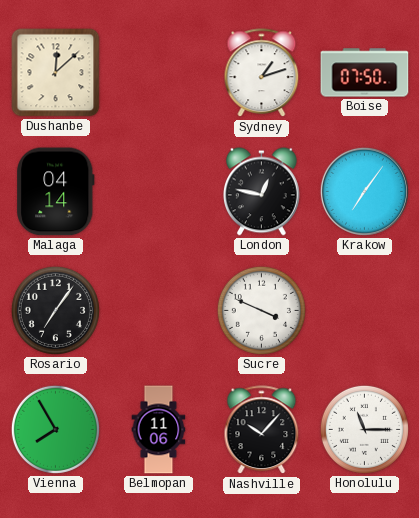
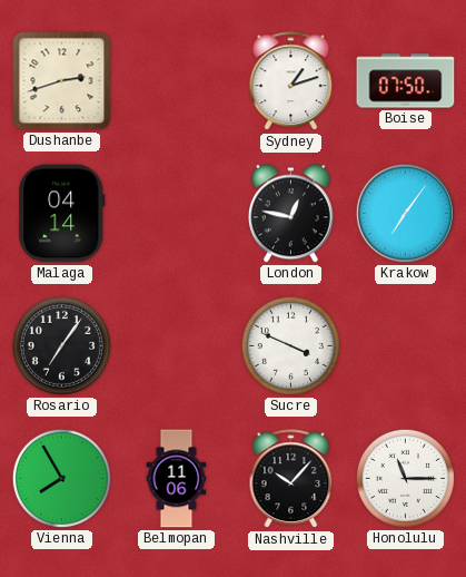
Dushanbe: 12:08 -> 2:42 (62, 81)
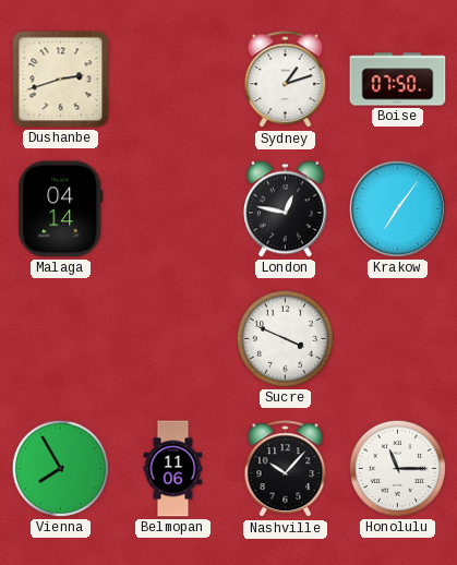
Rosario: 7:06 -> none (61, 345)
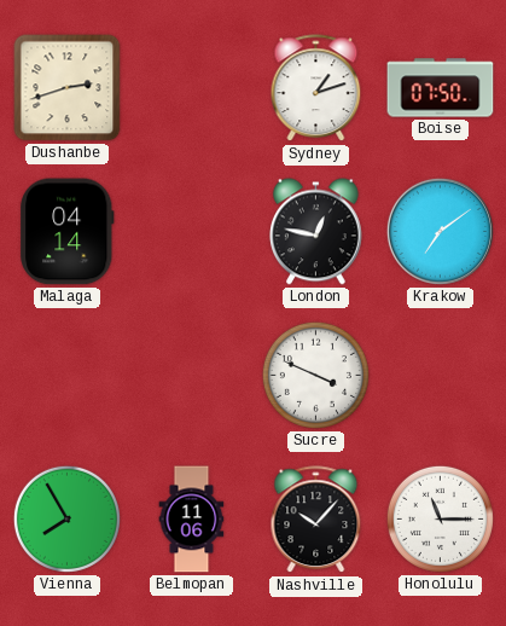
Krakow: 7:06 -> 7:09 (440, 231)
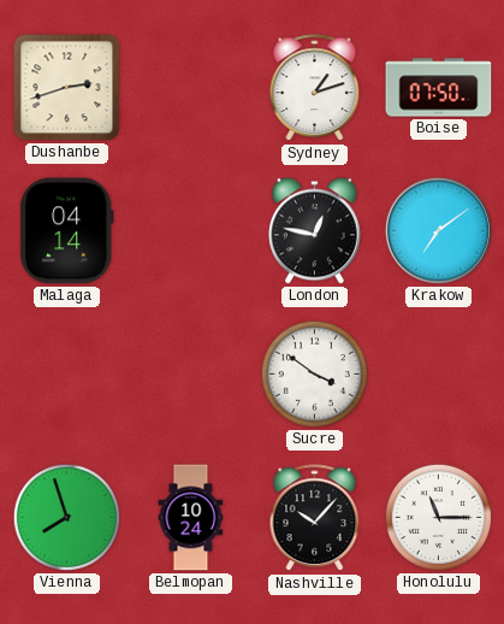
Sucre: 3:49 -> 3:51 (314, 373)
Vienna: 7:55 -> 7:57 (66, 517)
Belmopan: 11:06 -> 10:24 (191, 518)
